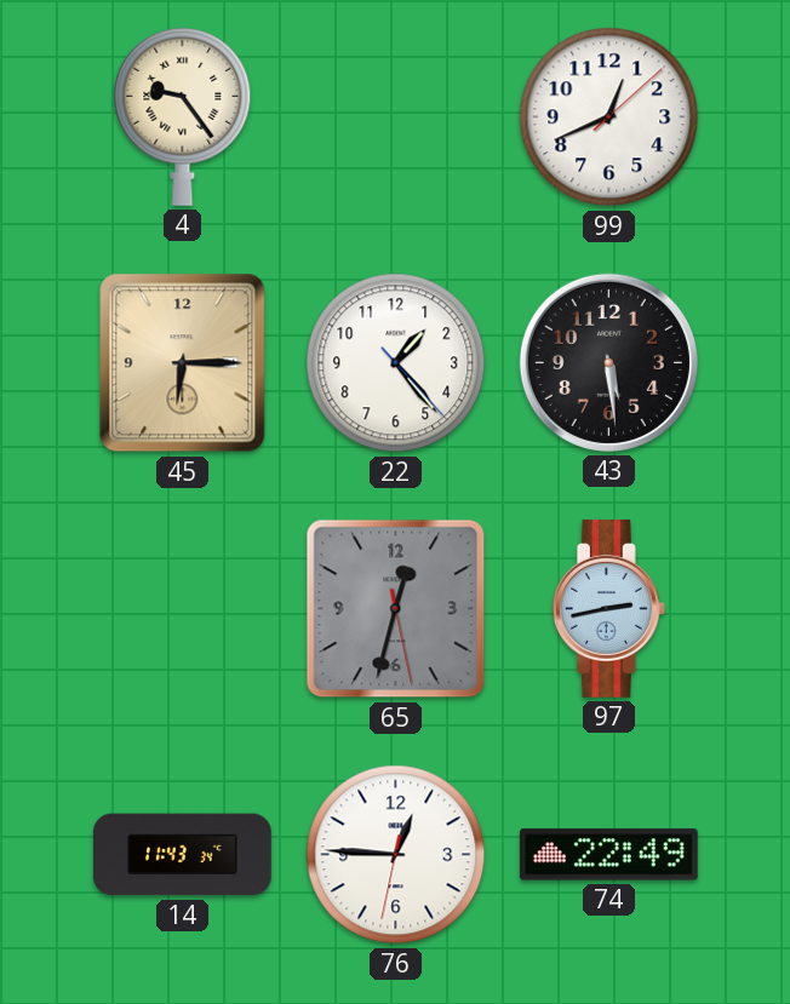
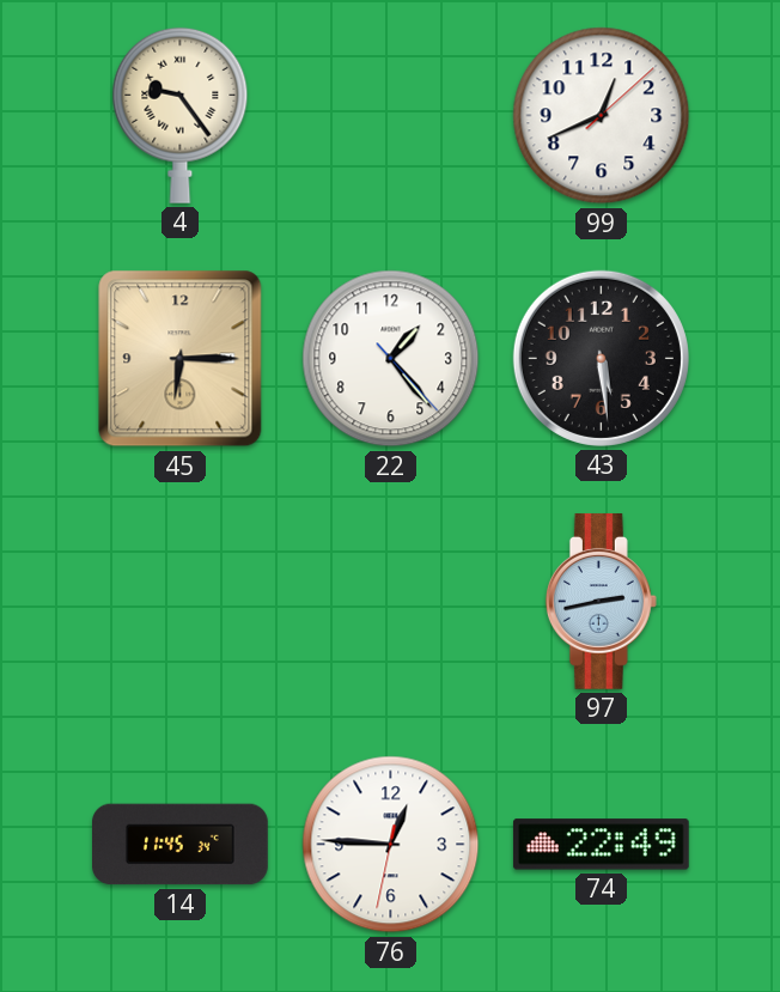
65: 12:32 -> none (396, 609)
14: 11:43 -> 11:45 (181, 845)
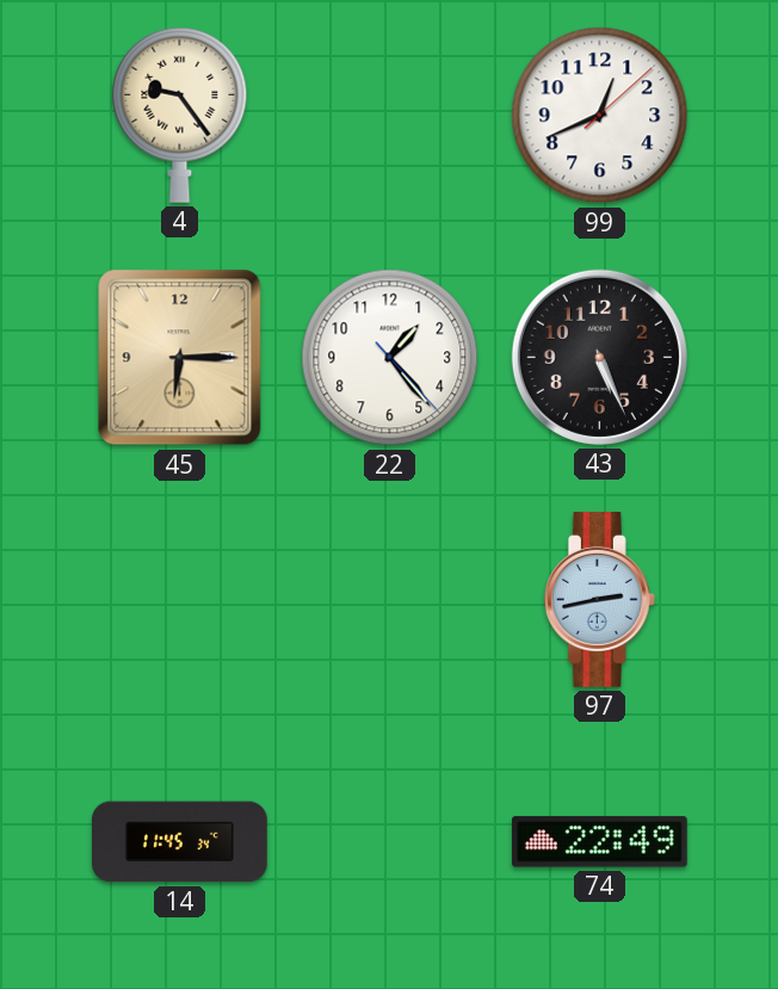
43: 5:29 -> 5:26 (599, 357)
76: 12:45 -> none (391, 845)
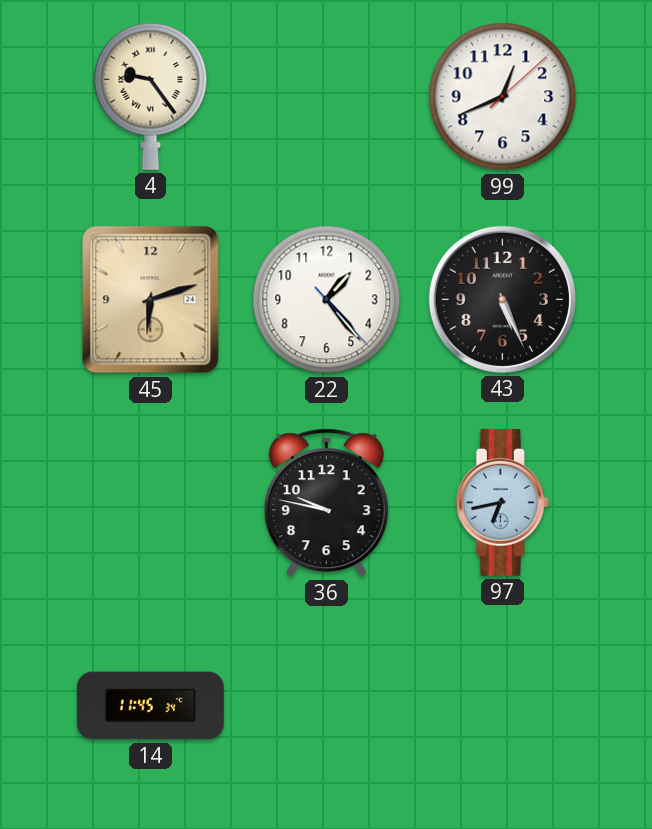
45: 6:15 -> 6:12 (151, 300)
36: none -> 9:47 (326, 503)
97: 2:43 -> 6:43 (502, 502)
74: 22:49 -> none (599, 842)
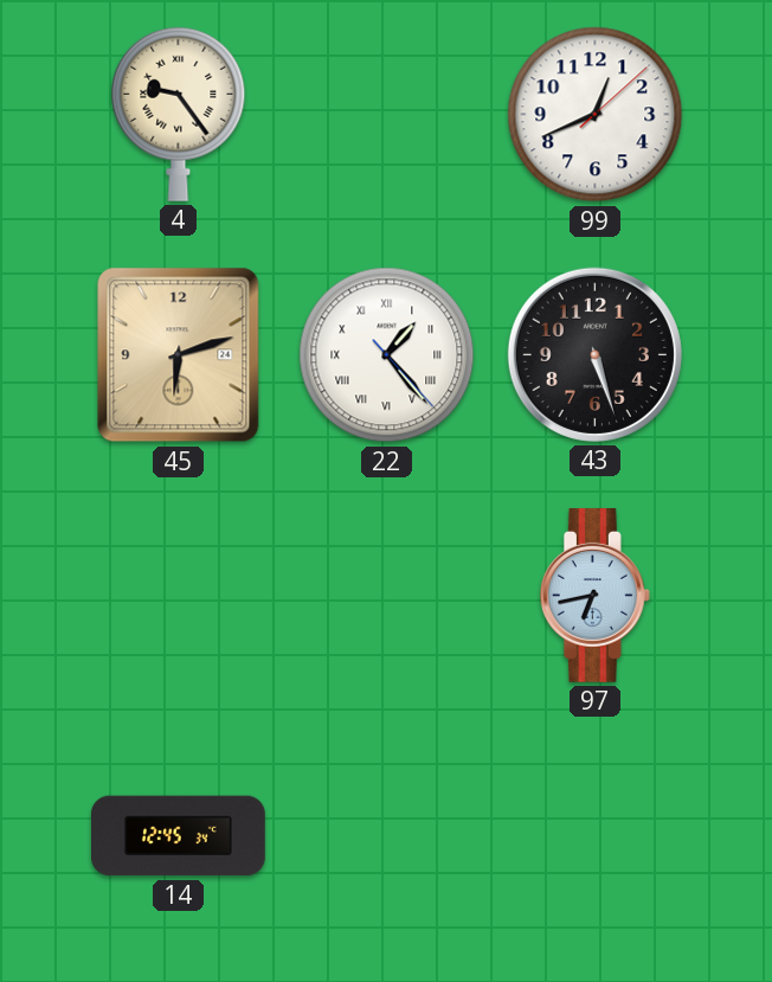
22 numerals: Arabic -> Roman (387, 355)
43: 5:26 -> 5:27 (594, 354)
36: 9:47 -> none (326, 503)
14: 11:45 -> 12:45 (179, 836)
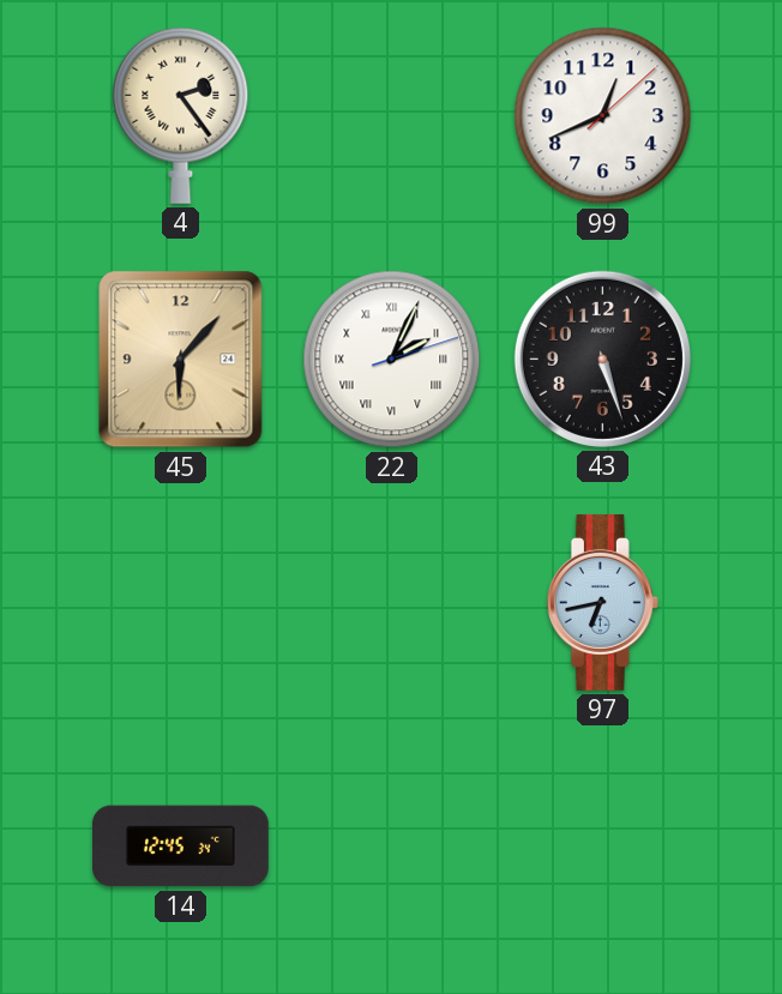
4: 9:24 -> 2:24 (181, 115)
45: 6:12 -> 6:07 (181, 360)
22: 1:23 -> 2:04 (392, 360)
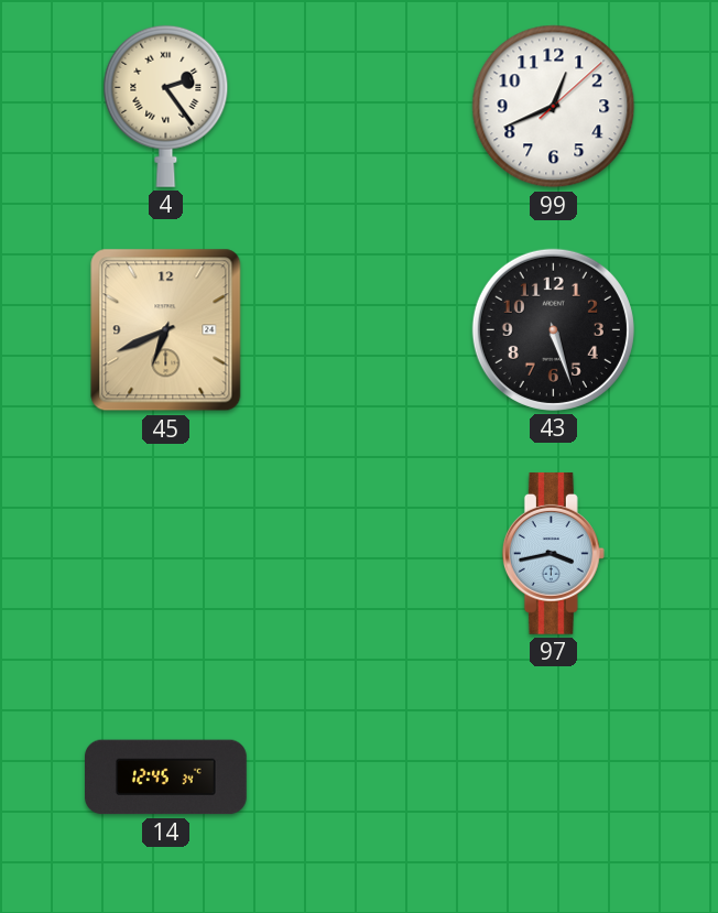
45: 6:07 -> 6:41 (166, 330)
22: 2:04 -> none (392, 360)
97: 6:43 -> 3:43 (553, 553)
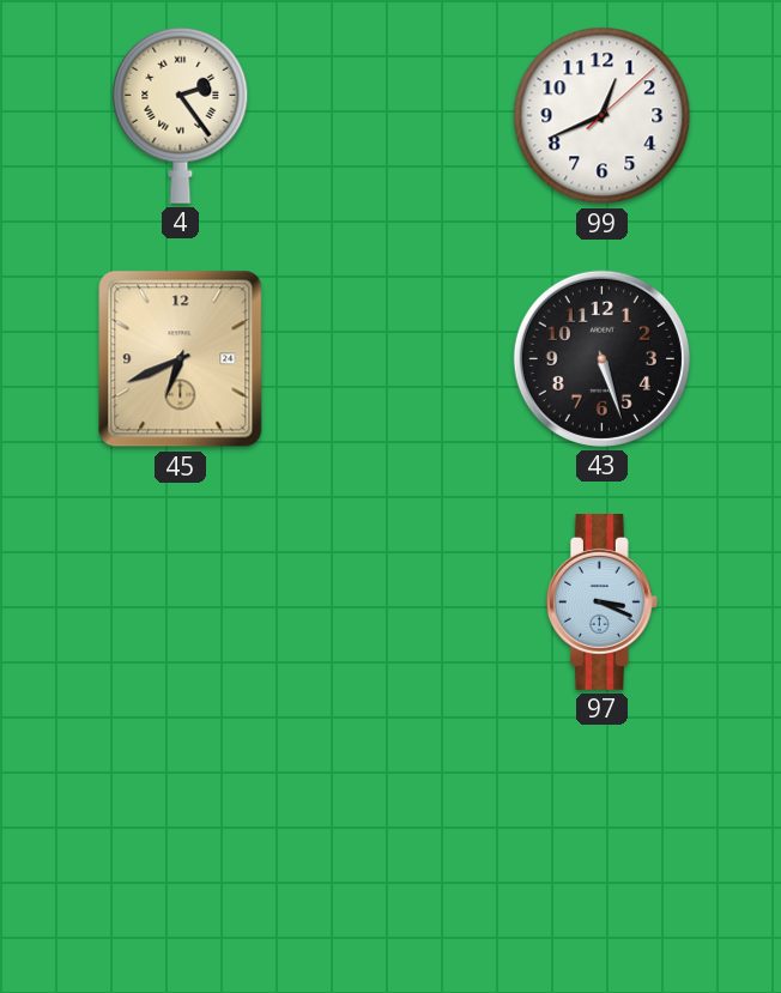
97: 3:43 -> 3:19 (601, 601)
14: 12:45 -> none (166, 778)
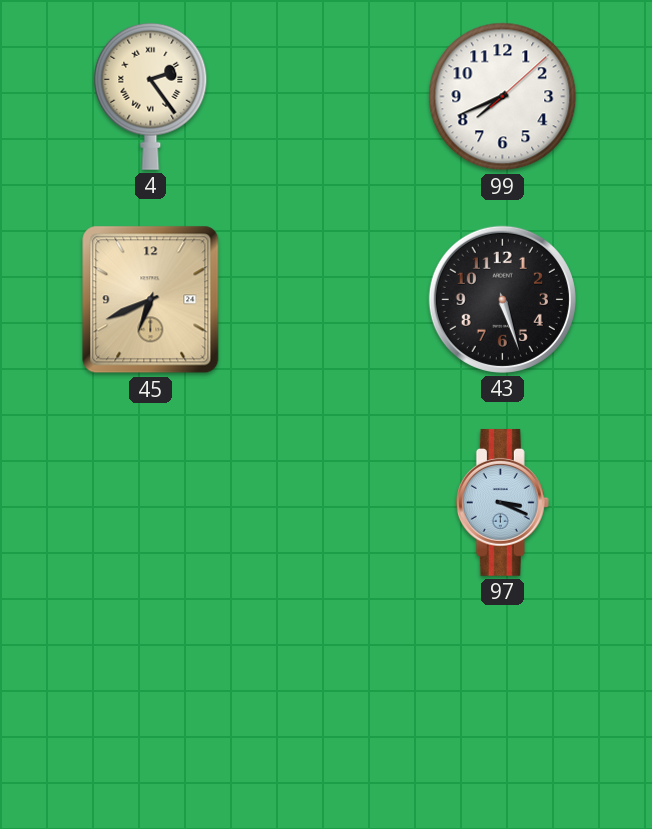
99: 12:41 -> 7:41 (503, 97)
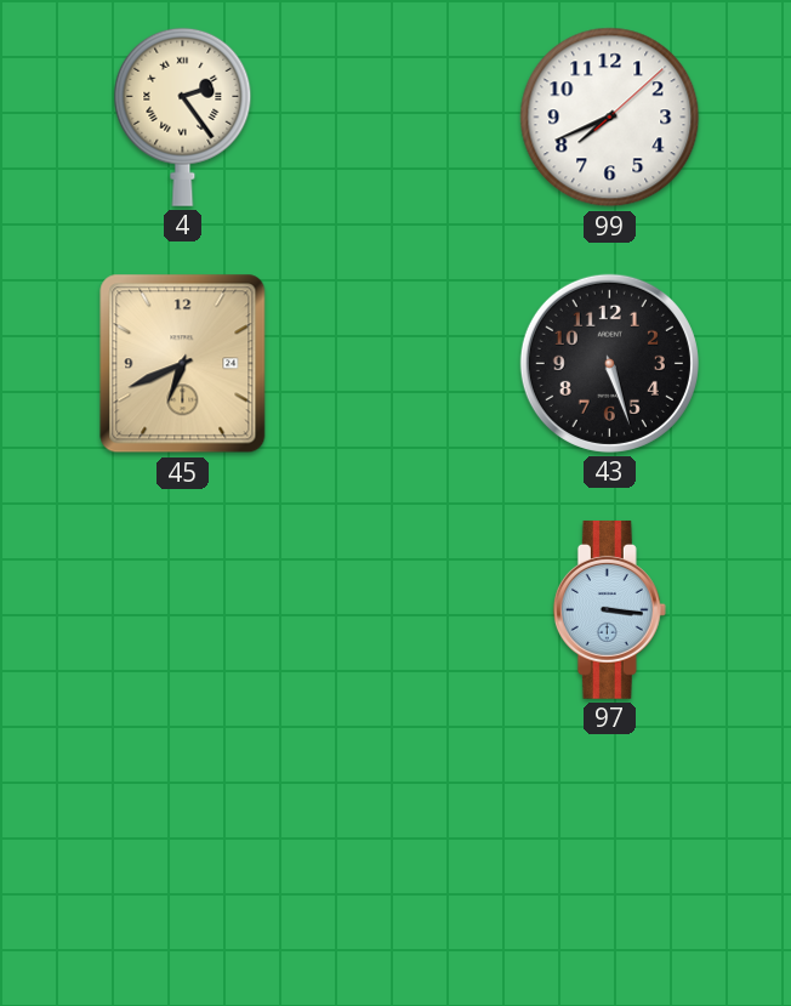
97: 3:19 -> 3:16 (609, 609)
